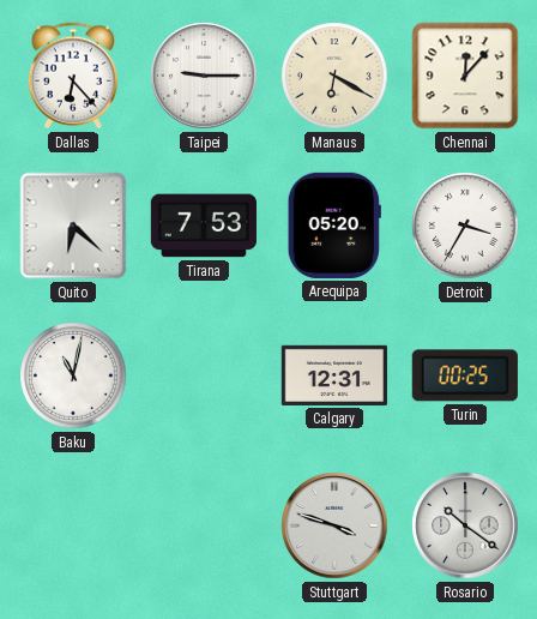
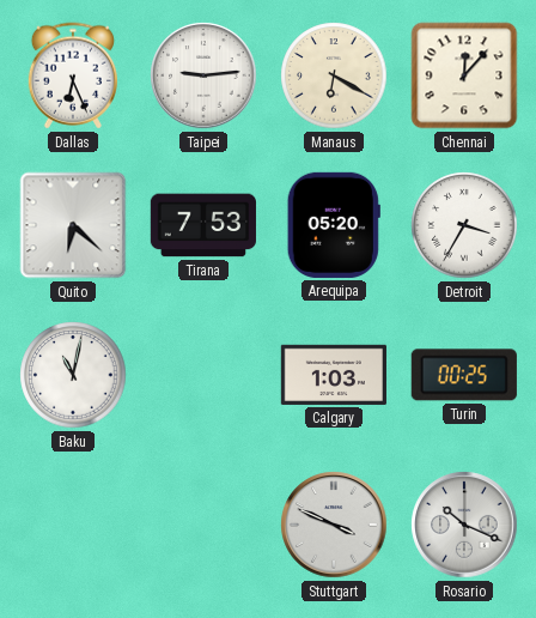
Dallas: 6:23 -> 6:26 (73, 75)
Taipei: 9:15 -> 9:14 (203, 75)
Calgary: 12:31 -> 1:03 (334, 375)
Stuttgart: 3:48 -> 3:49 (334, 525)
Rosario: 10:21 -> 10:19 (464, 525)
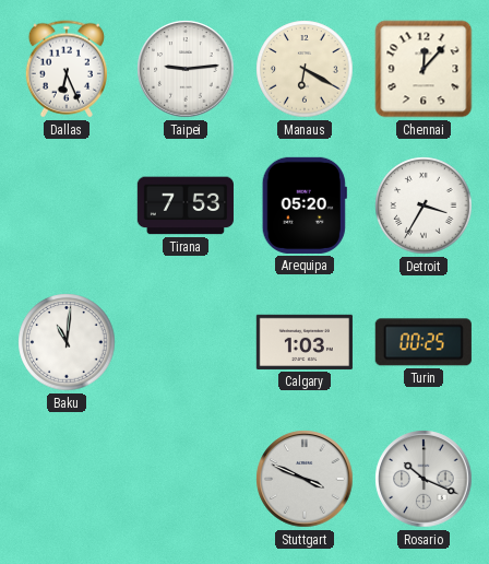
Quito: 6:22 -> none (73, 225)
Baku: 11:02 -> 11:01 (67, 342)
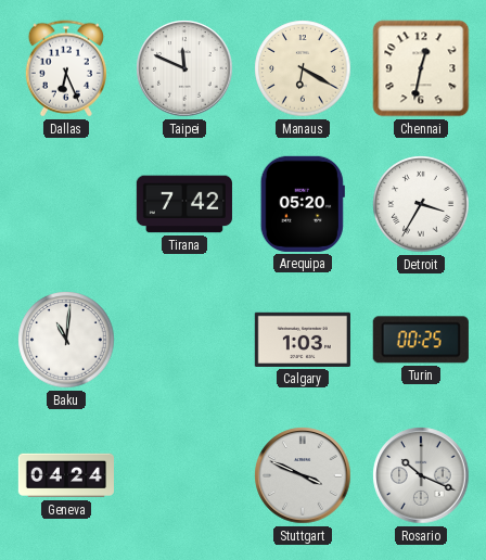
Taipei: 9:14 -> 11:49 (184, 68)
Chennai: 12:07 -> 12:32 (421, 68)
Tirana: 7:53 -> 7:42 (183, 204)
Geneva: none -> 04:24 (65, 475)
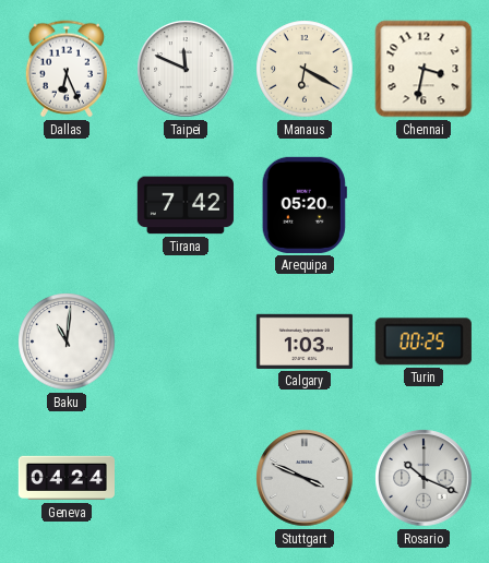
Chennai: 12:32 -> 3:32 (424, 69)
Detroit: 3:35 -> none (421, 204)
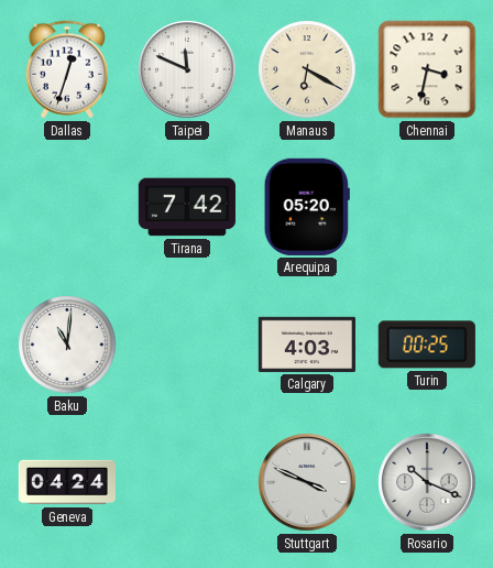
Dallas: 6:26 -> 12:33 (67, 69)
Calgary: 1:03 -> 4:03 (307, 345)
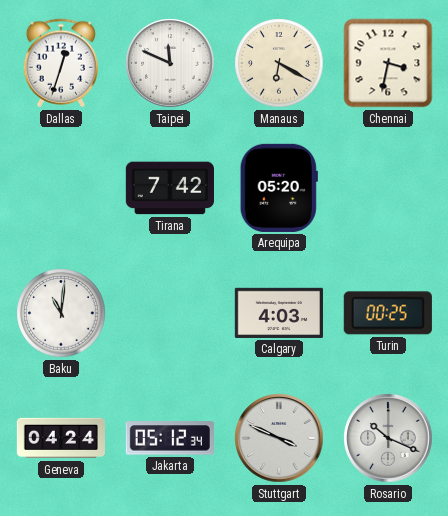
Jakarta: none -> 05:12 (170, 438)
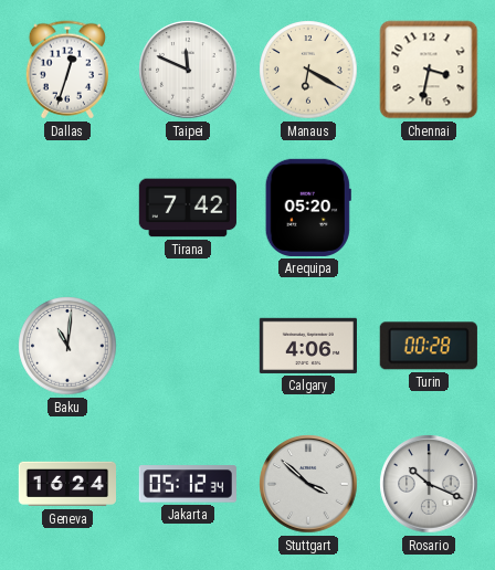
Calgary: 4:03 -> 4:06 (308, 346)
Turin: 00:25 -> 00:28 (429, 346)
Geneva: 04:24 -> 16:24 (66, 484)
Stuttgart: 3:49 -> 3:52 (308, 484)
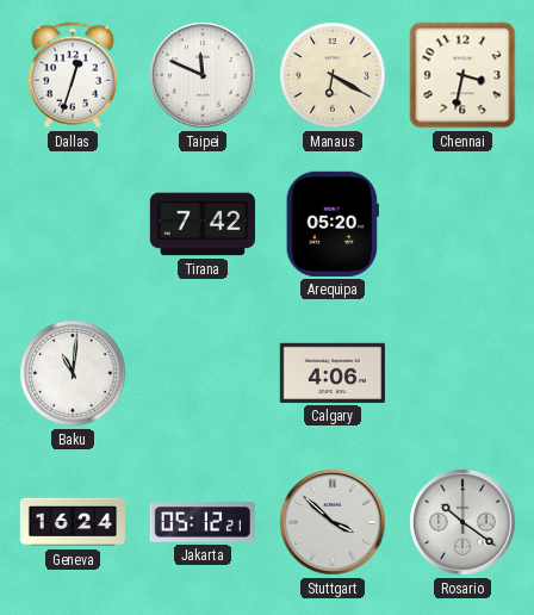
Turin: 00:28 -> none (429, 346)
Jakarta: 05:12:34 -> 05:12:21 (203, 522)
Rosario: 10:19 -> 10:21 (462, 522)
